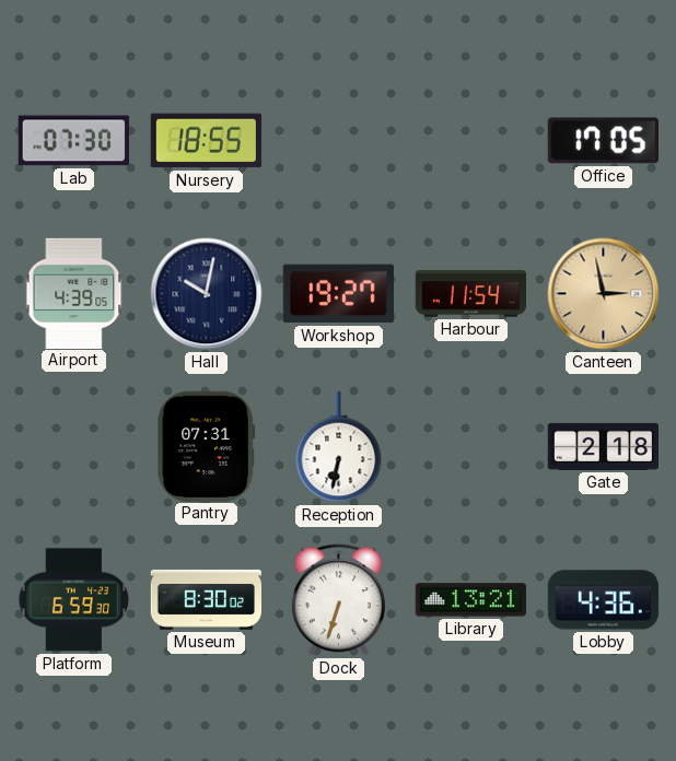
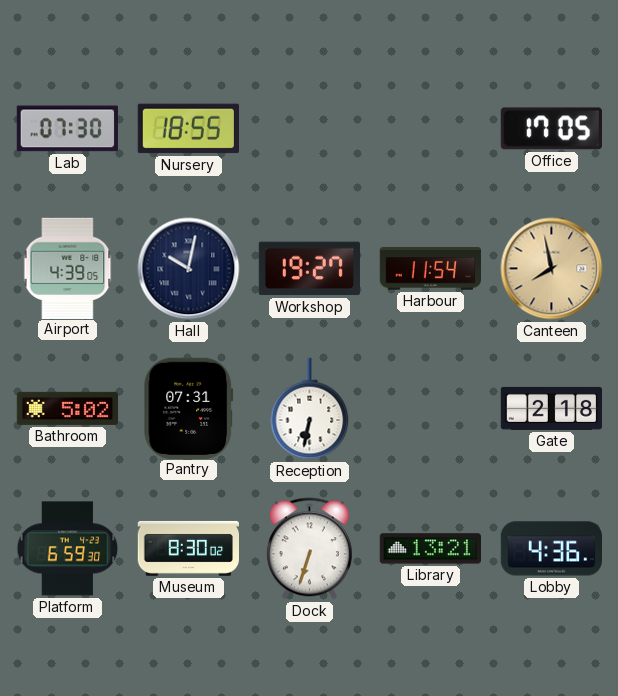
Canteen: 2:58 -> 7:58 (552, 269)
Bathroom: none -> 5:02 (68, 408)
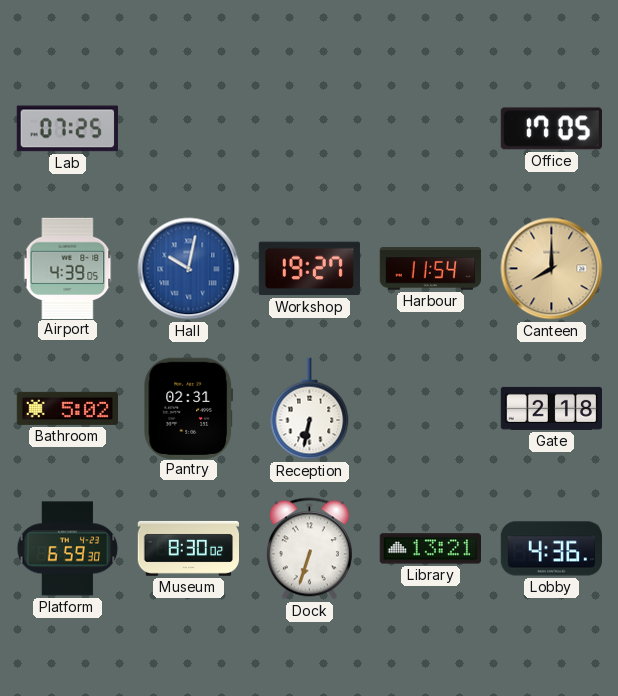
Lab: 07:30 -> 07:25 (67, 129)
Nursery: 18:55 -> none (188, 129)
Hall dial: navy -> blue (189, 269)
Canteen: 7:58 -> 8:00 (552, 269)
Pantry: 07:31 -> 02:31 (189, 408)
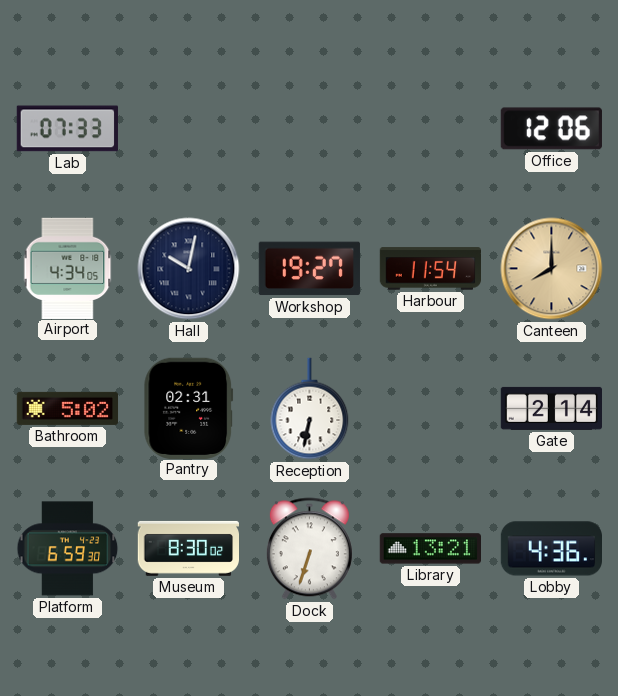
Lab: 07:25 -> 07:33 (67, 129)
Office: 17:05 -> 12:06 (551, 129)
Airport: 4:39 -> 4:34 (68, 268)
Hall dial: blue -> navy (189, 269)
Gate: 2:18 -> 2:14 (551, 408)
